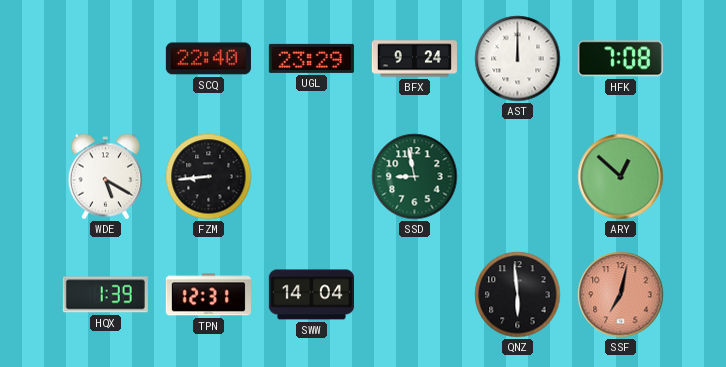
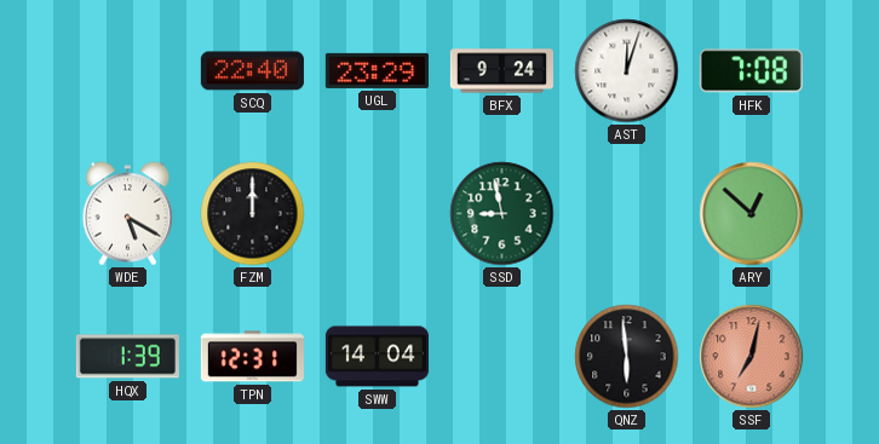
AST: 12:00 -> 12:03 (627, 71)
FZM: 8:44 -> 12:00 (253, 214)
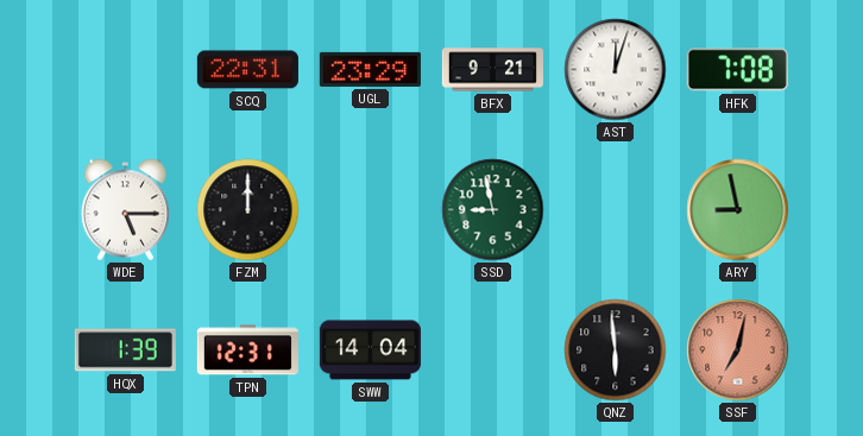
SCQ: 22:40 -> 22:31 (247, 70)
BFX: 9:24 -> 9:21 (492, 70)
WDE: 5:20 -> 5:15 (126, 210)
ARY: 12:52 -> 8:58 (738, 210)
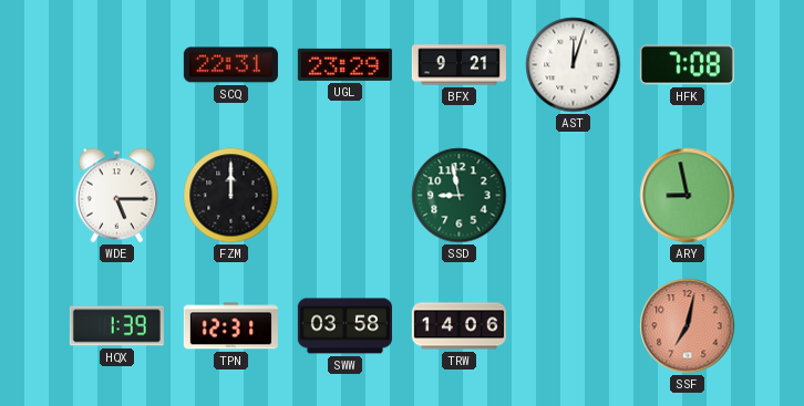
SWW: 14:04 -> 03:58 (344, 326)
TRW: none -> 14:06 (458, 326)
QNZ: 5:59 -> none (616, 350)
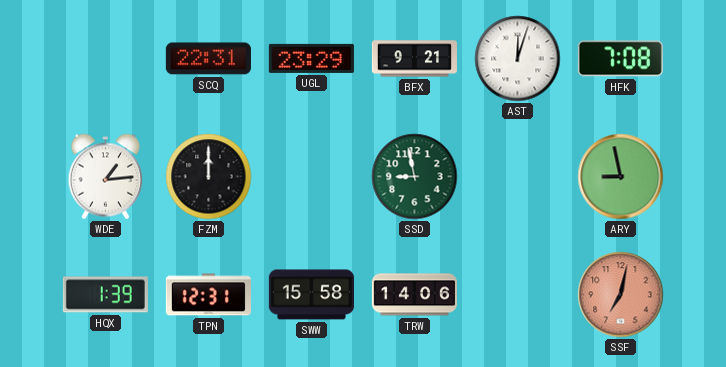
WDE: 5:15 -> 1:14 (106, 177)
SWW: 03:58 -> 15:58 (311, 295)
